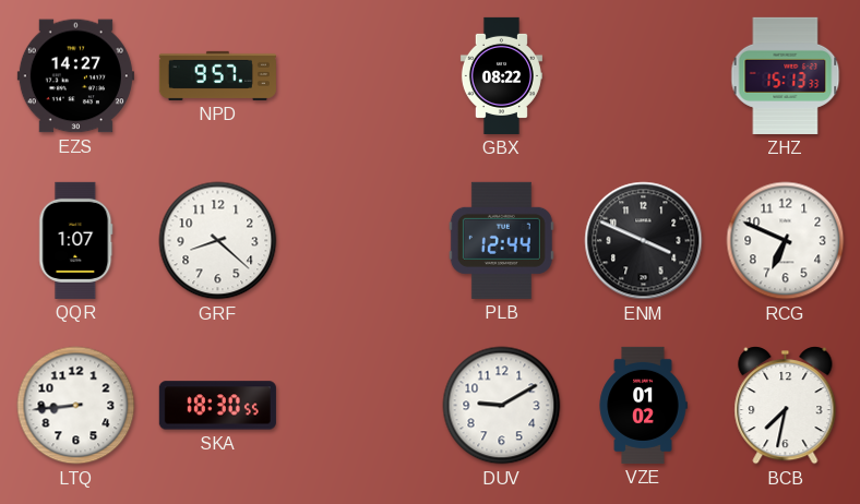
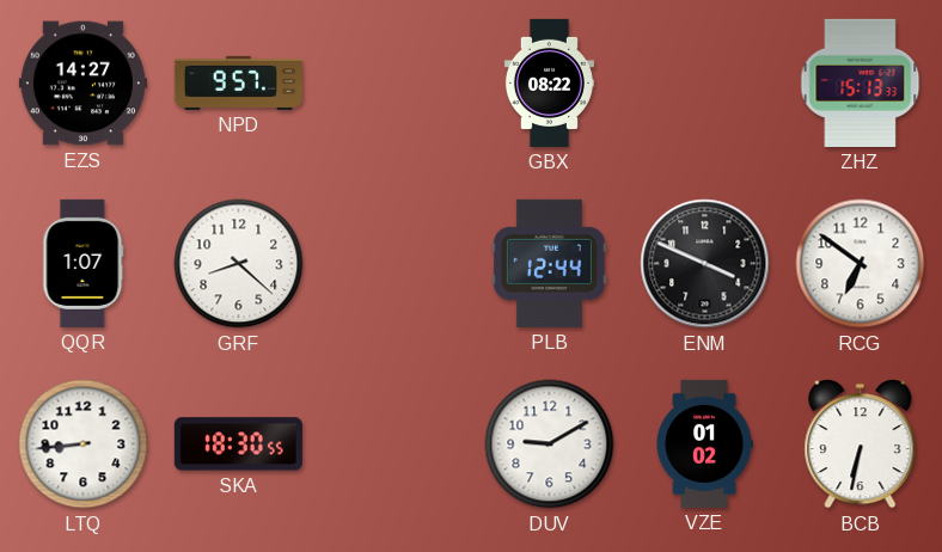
RCG: 6:49 -> 6:51 (861, 264)
BCB: 7:32 -> 6:32 (861, 444)
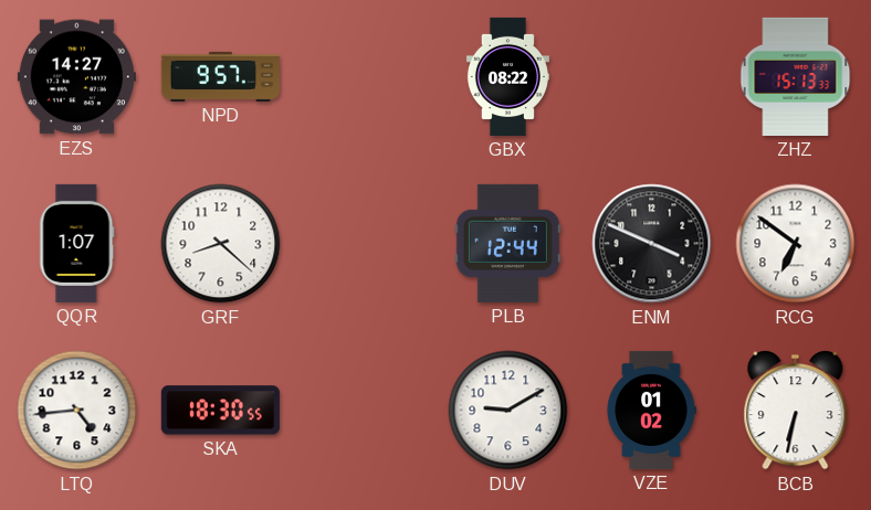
LTQ: 8:44 -> 4:44 (77, 411)
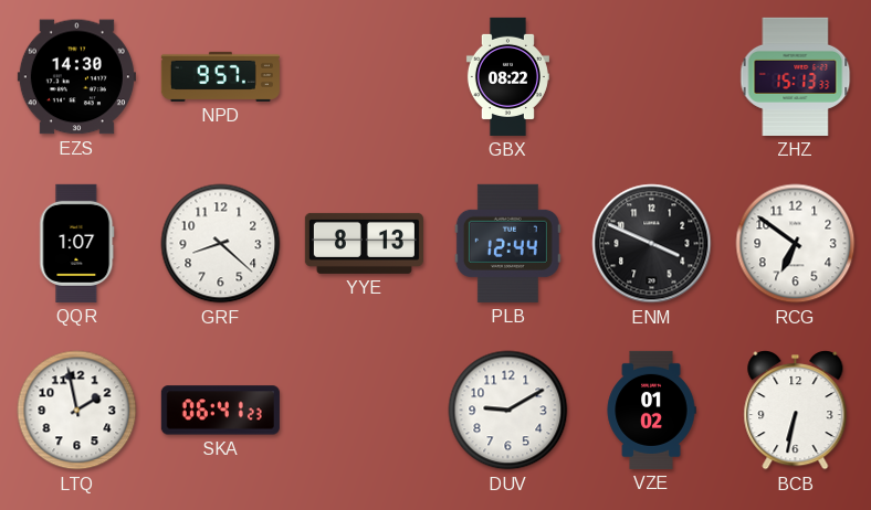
EZS: 14:27 -> 14:30 (76, 77)
YYE: none -> 8:13 (364, 243)
LTQ: 4:44 -> 1:58 (77, 411)
SKA: 18:30 -> 06:41 (220, 411)
